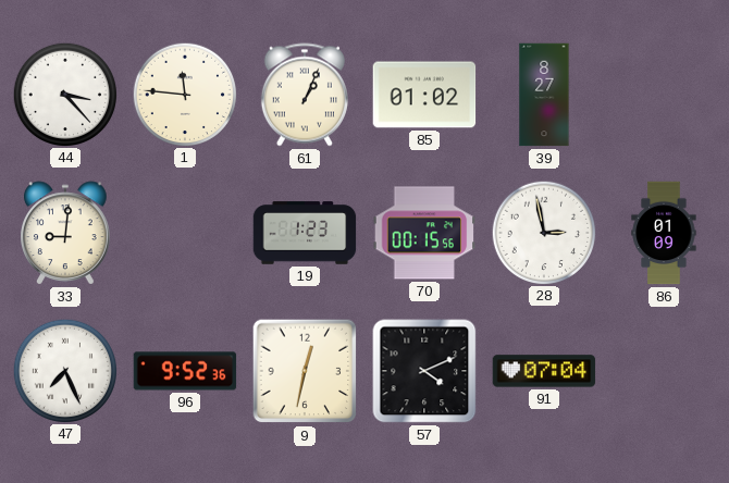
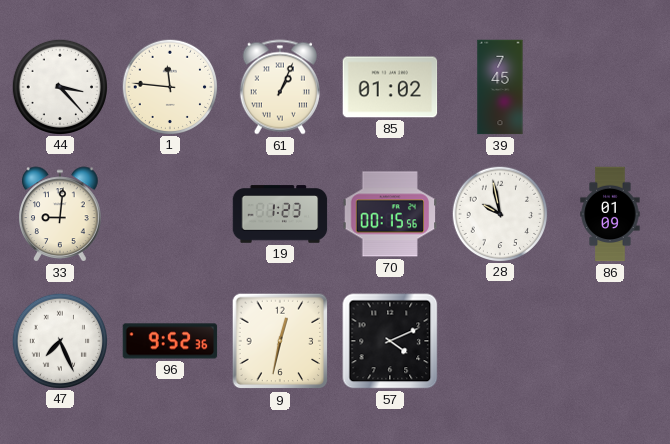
39: 8:27 -> 7:45 (500, 87)
28: 2:58 -> 9:58 (499, 213)
91: 07:04 -> none (544, 371)
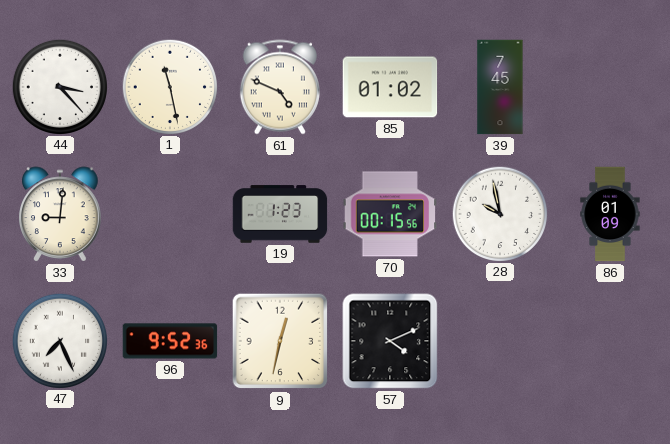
1: 11:46 -> 11:28 (169, 86)
61: 1:04 -> 4:49 (280, 87)
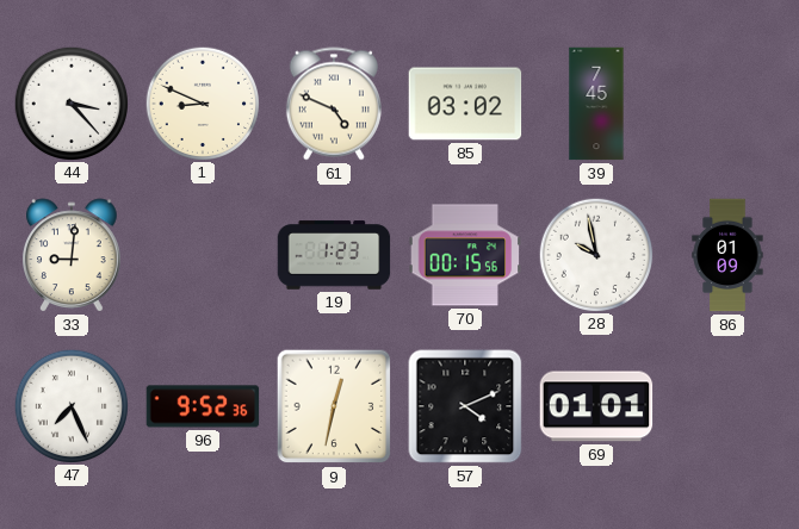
1: 11:28 -> 8:49 (202, 102)
85: 01:02 -> 03:02 (465, 104)
69: none -> 01:01 (596, 406)
